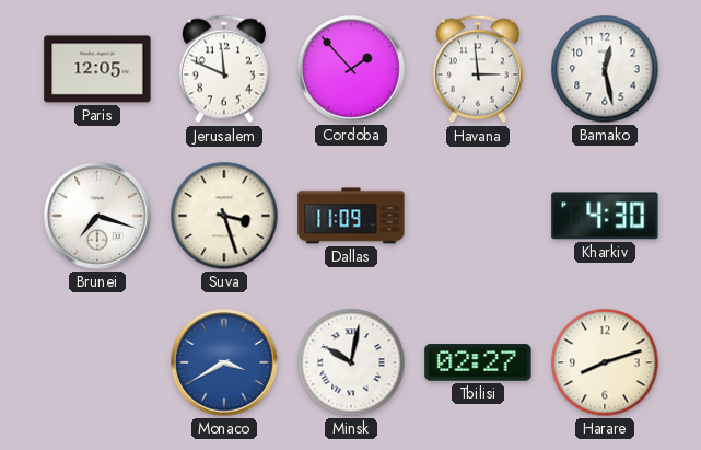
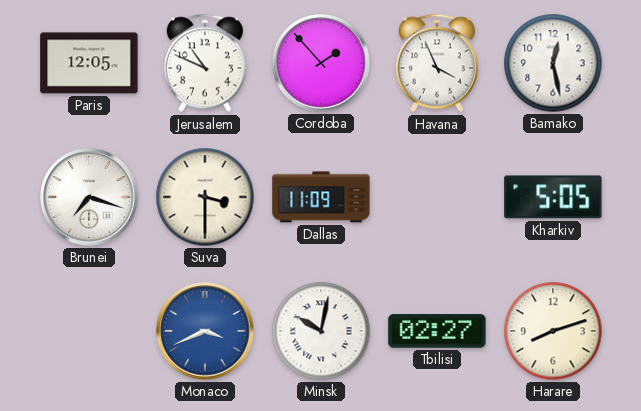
Jerusalem: 11:49 -> 10:49 (205, 63)
Havana: 2:59 -> 3:56 (437, 63)
Suva: 3:27 -> 3:30 (205, 197)
Kharkiv: 4:30 -> 5:05 (553, 197)
Monaco: 3:40 -> 3:41 (205, 331)
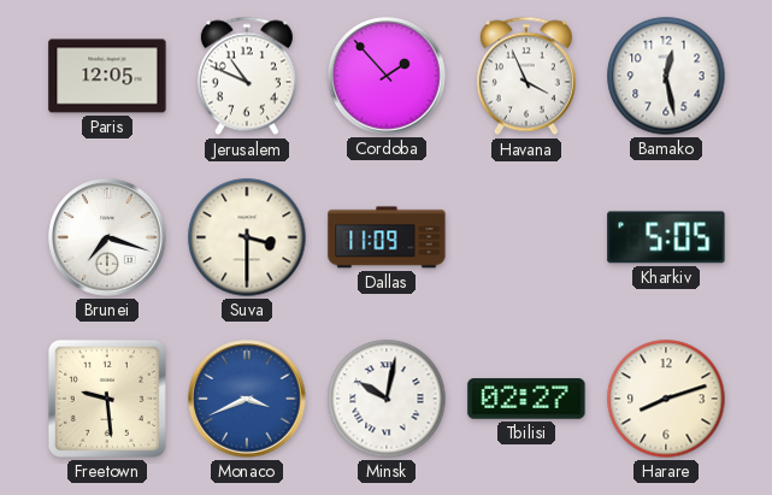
Freetown: none -> 9:29 (107, 399)
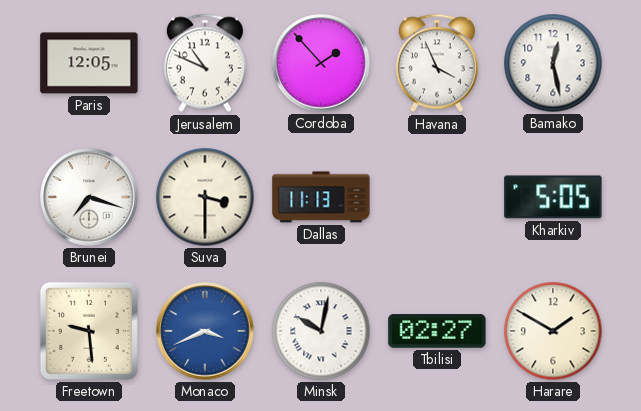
Dallas: 11:09 -> 11:13 (321, 197)
Harare: 8:12 -> 1:50 (553, 331)
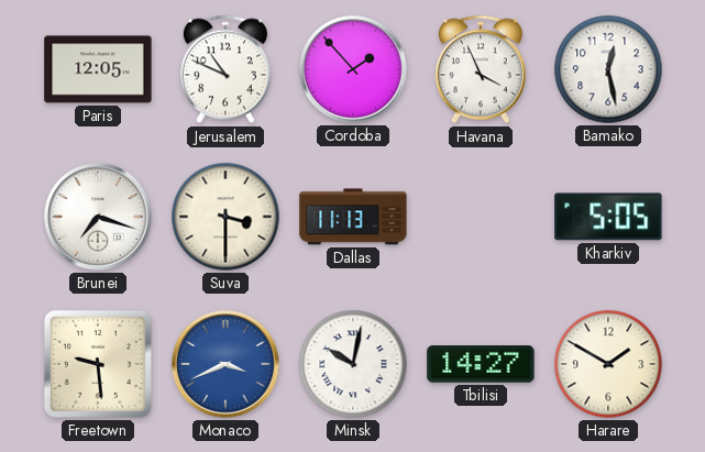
Tbilisi: 02:27 -> 14:27 (481, 364)
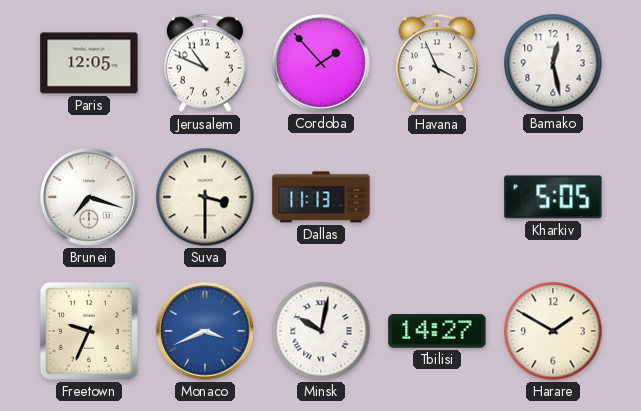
Freetown: 9:29 -> 9:34 (89, 331)
